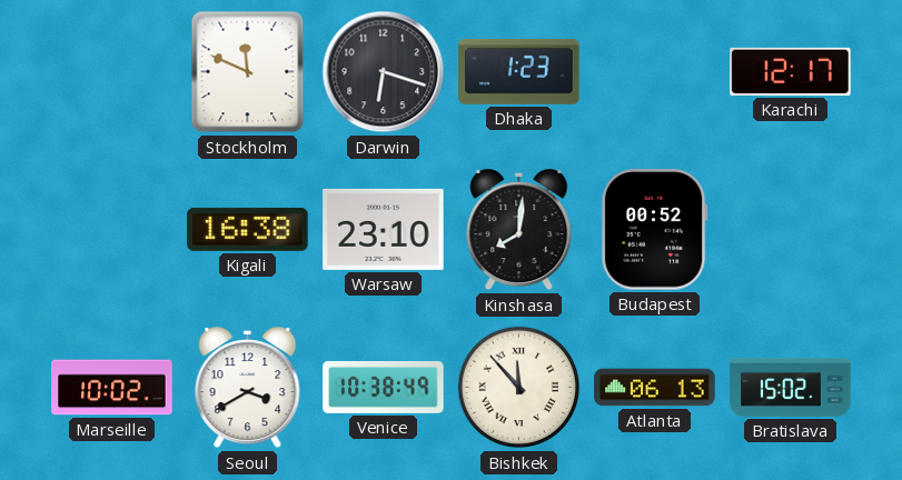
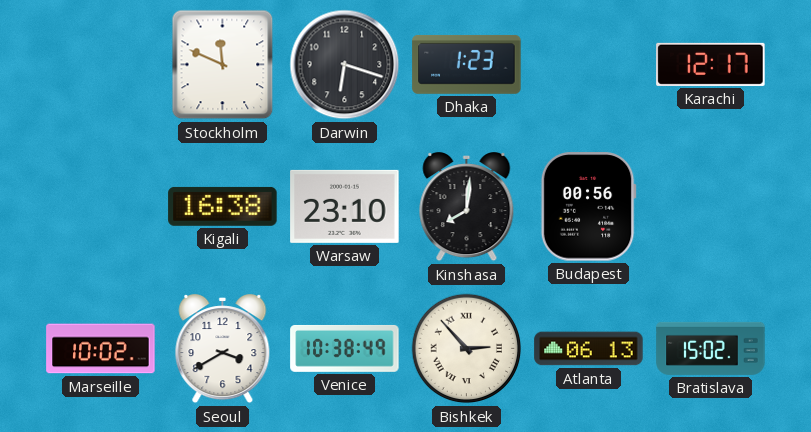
Budapest: 00:52 -> 00:56 (588, 207)
Bishkek: 11:53 -> 2:53 (467, 349)
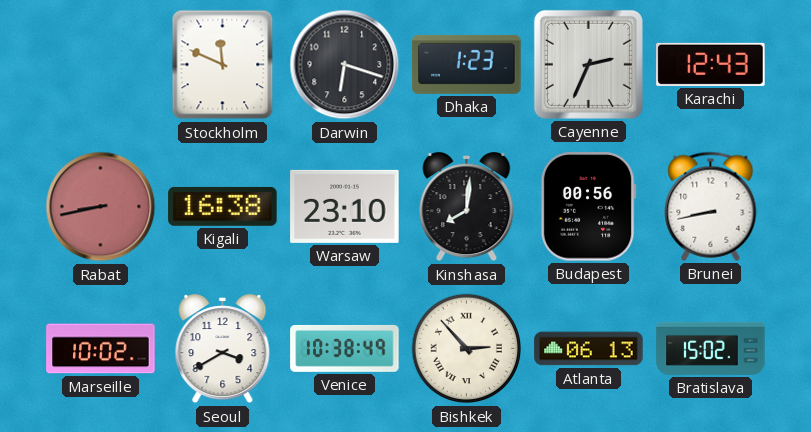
Cayenne: none -> 2:34 (588, 64)
Karachi: 12:17 -> 12:43 (711, 64)
Rabat: none -> 8:43 (101, 207)
Brunei: none -> 8:43 (711, 206)
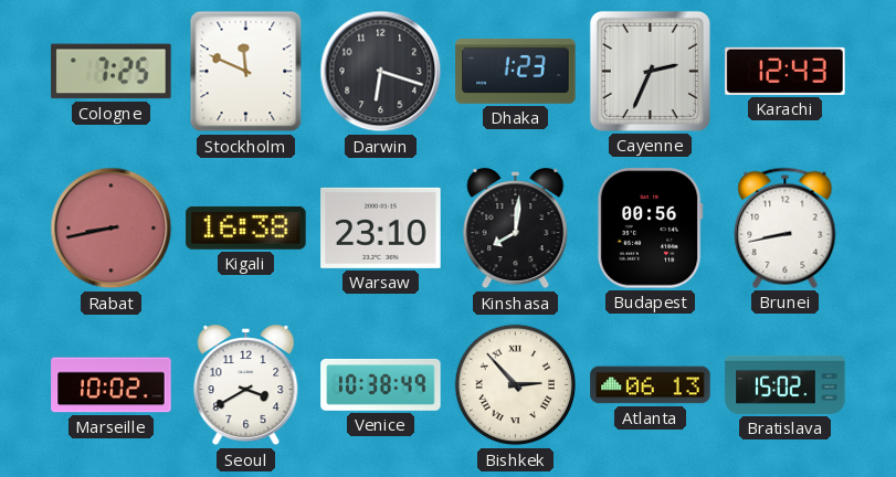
Cologne: none -> 7:25 (112, 72)
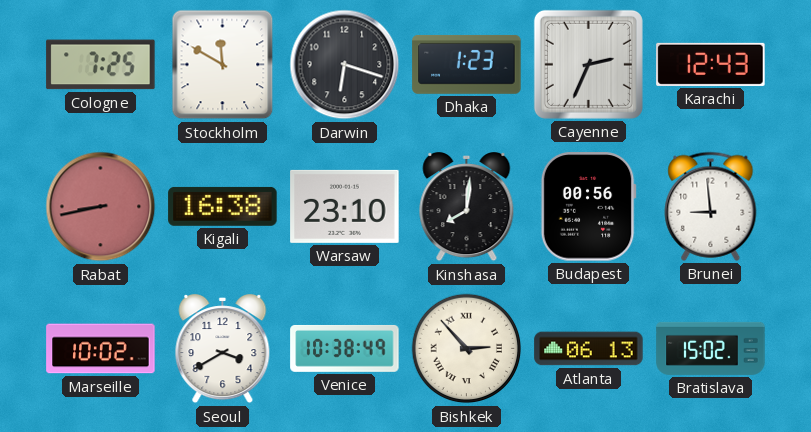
Stockholm: 11:49 -> 11:50 (223, 65)
Brunei: 8:43 -> 8:59 (711, 206)
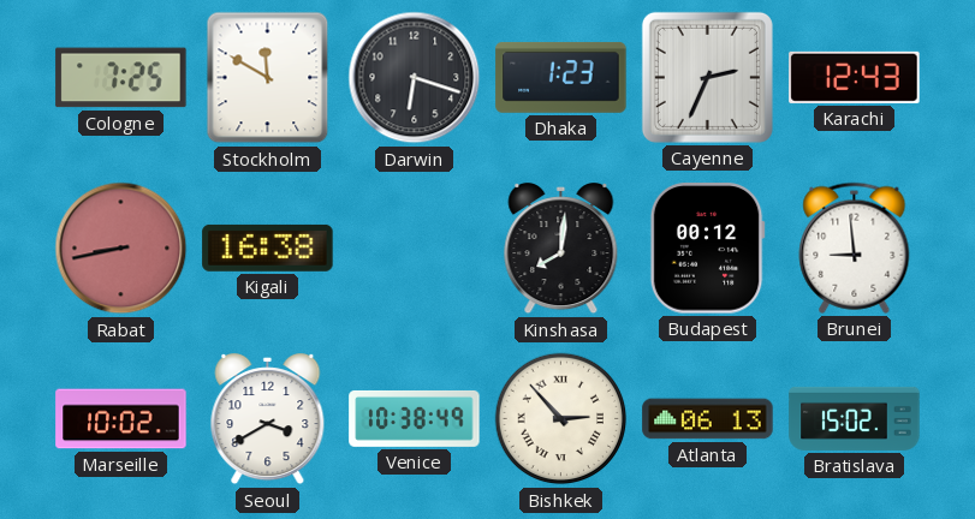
Warsaw: 23:10 -> none (345, 206)
Budapest: 00:56 -> 00:12 (707, 249)
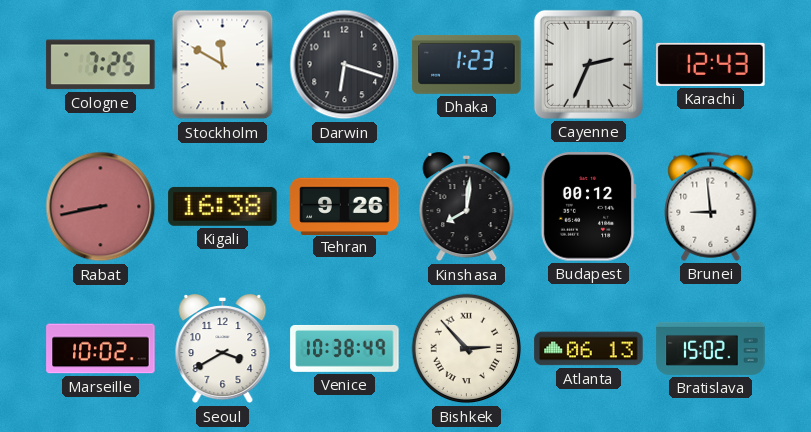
Tehran: none -> 9:26 (345, 206)
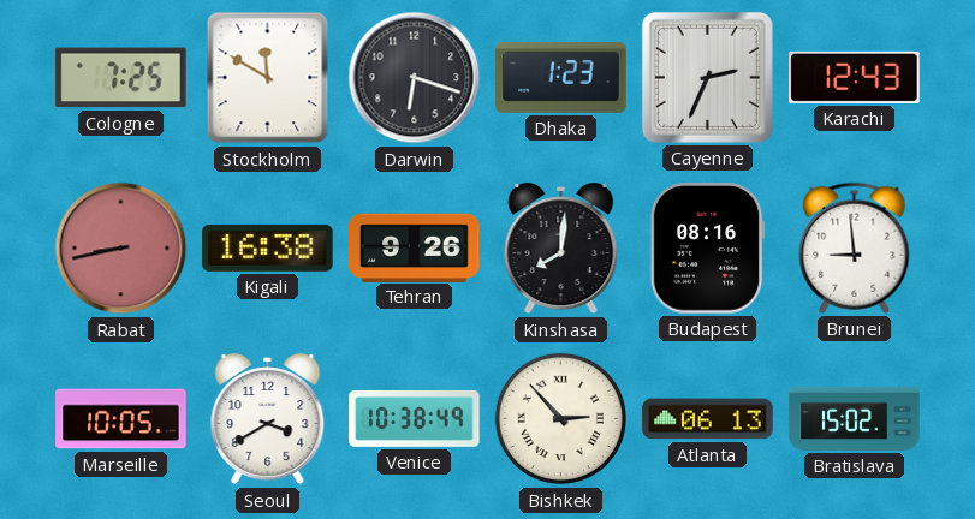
Budapest: 00:12 -> 08:16 (707, 249)
Marseille: 10:02 -> 10:05 (121, 419)
